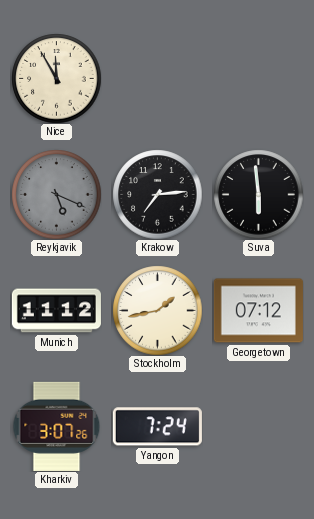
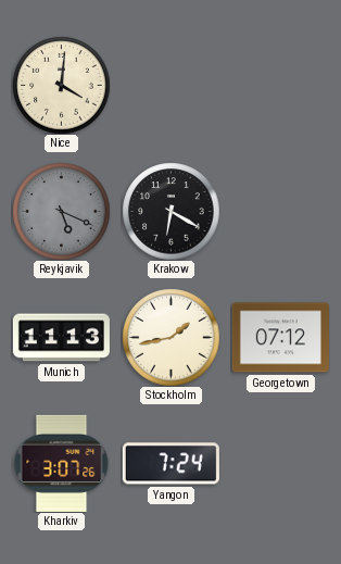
Nice: 11:55 -> 4:01 (61, 85)
Krakow: 7:14 -> 6:20 (171, 211)
Suva: 5:59 -> none (258, 194)
Munich: 11:12 -> 11:13 (61, 338)
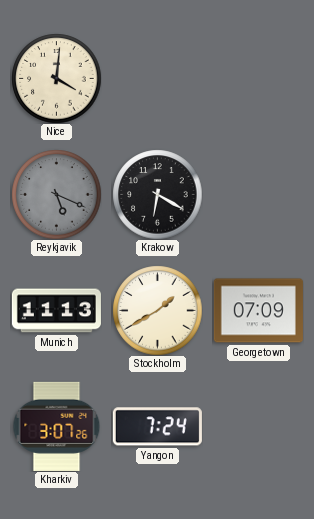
Stockholm: 1:43 -> 1:40 (157, 310)
Georgetown: 07:12 -> 07:09 (258, 311)
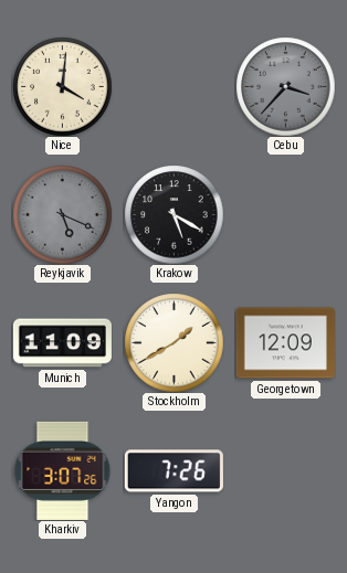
Cebu: none -> 3:37 (285, 86)
Krakow: 6:20 -> 5:20 (173, 214)
Munich: 11:13 -> 11:09 (62, 343)
Georgetown: 07:09 -> 12:09 (285, 343)
Yangon: 7:24 -> 7:26 (173, 471)
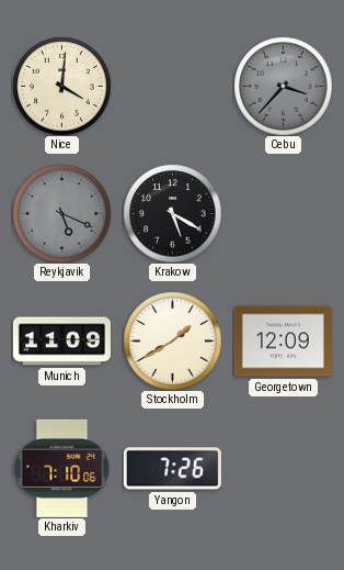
Kharkiv: 3:07 -> 7:10 (62, 468)
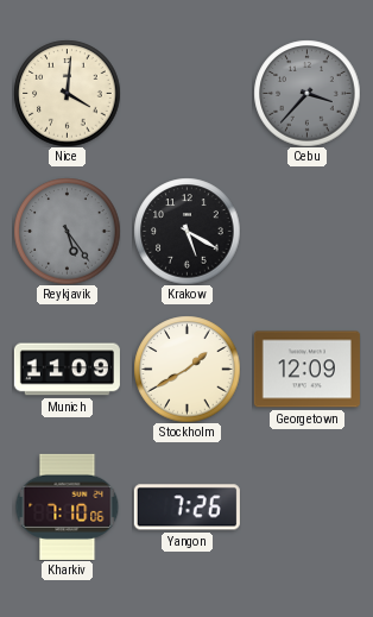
Reykjavik: 5:19 -> 5:24 (67, 231)
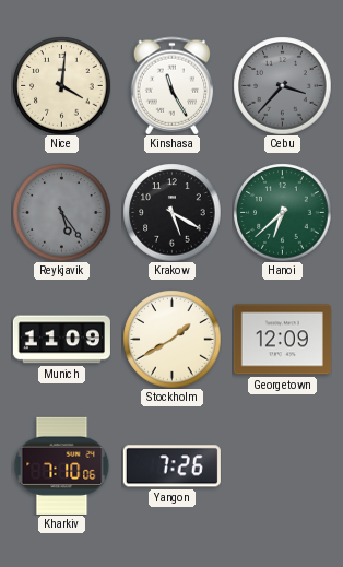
Kinshasa: none -> 11:25 (173, 85)
Hanoi: none -> 6:38 (282, 212)
